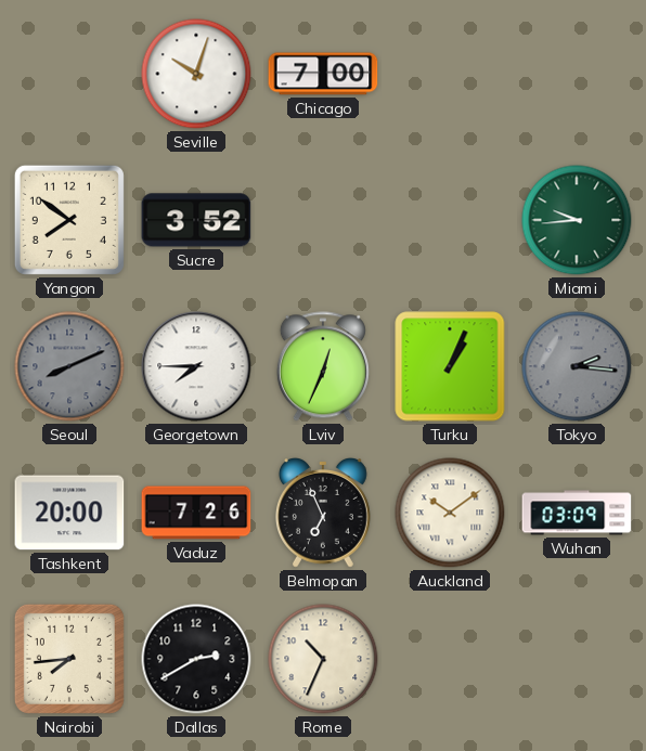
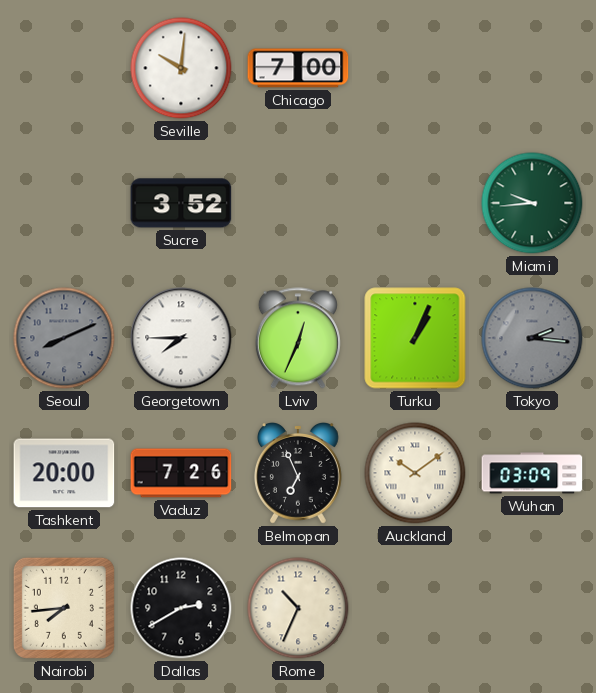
Seville: 10:03 -> 10:01 (181, 68)
Yangon: 7:51 -> none (69, 220)
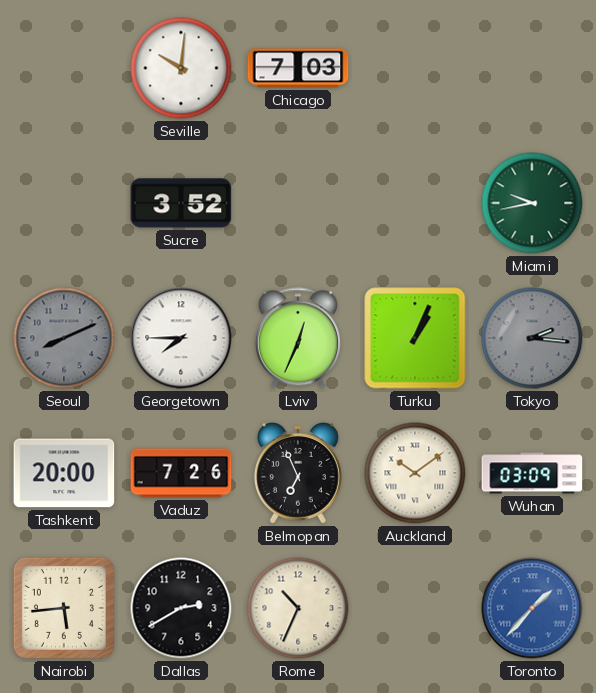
Chicago: 7:00 -> 7:03 (298, 68)
Miami: 9:44 -> 9:43 (532, 203)
Nairobi: 7:44 -> 5:44 (64, 608)
Toronto: none -> 1:37 (532, 608)
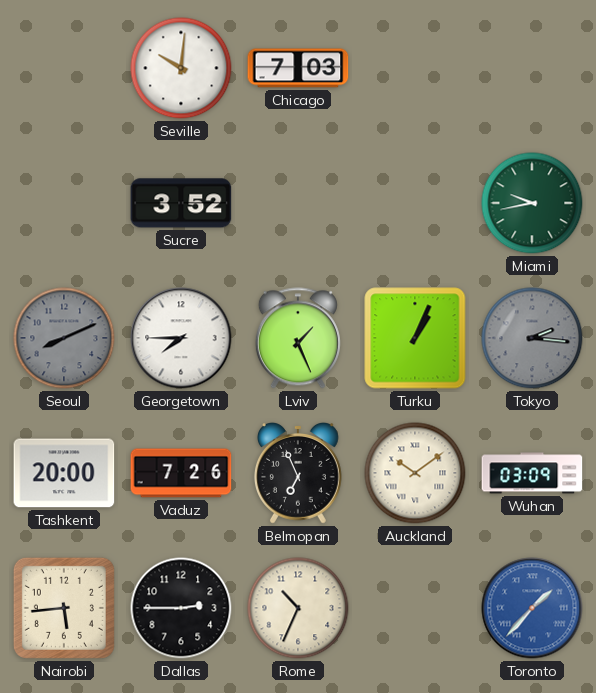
Lviv: 12:34 -> 1:26 (298, 338)
Dallas: 2:40 -> 2:45 (181, 608)
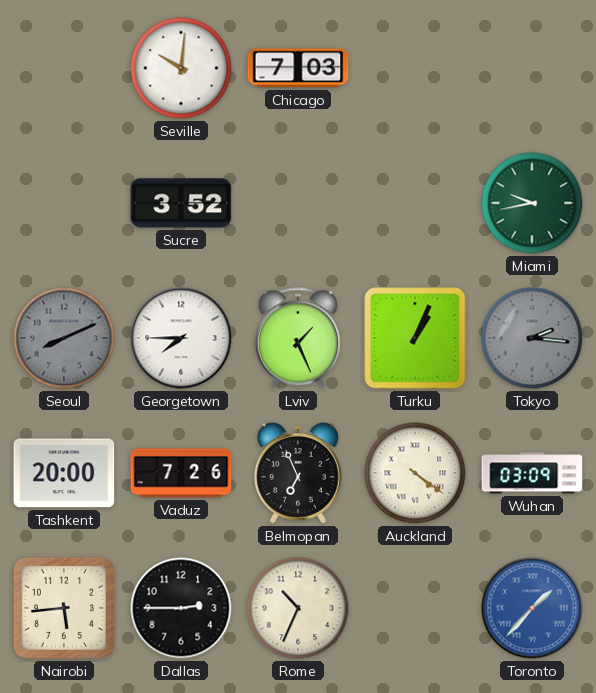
Auckland: 10:09 -> 4:21 (415, 473)
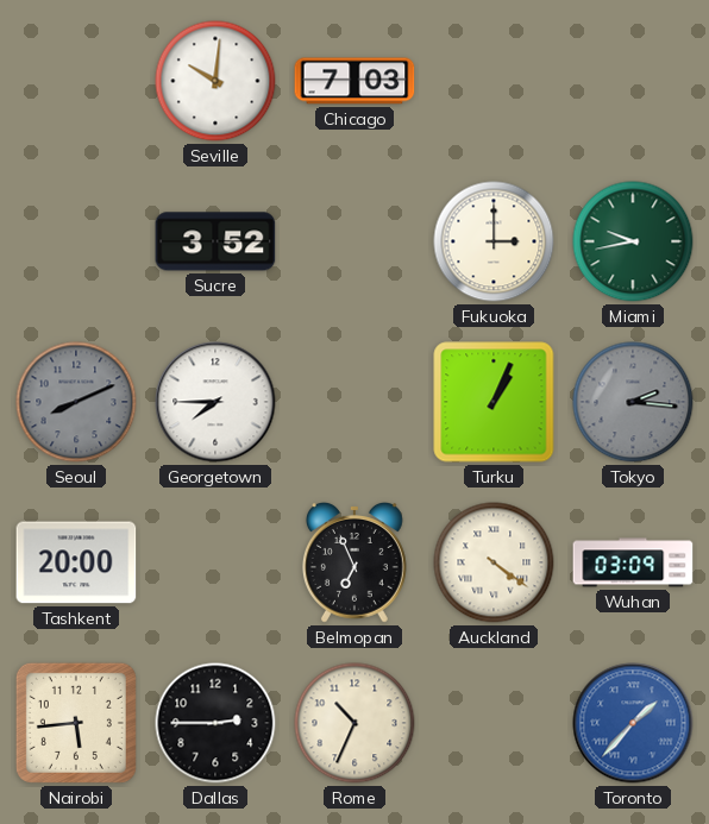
Fukuoka: none -> 3:00 (494, 241)
Lviv: 1:26 -> none (298, 338)
Vaduz: 7:26 -> none (181, 473)
